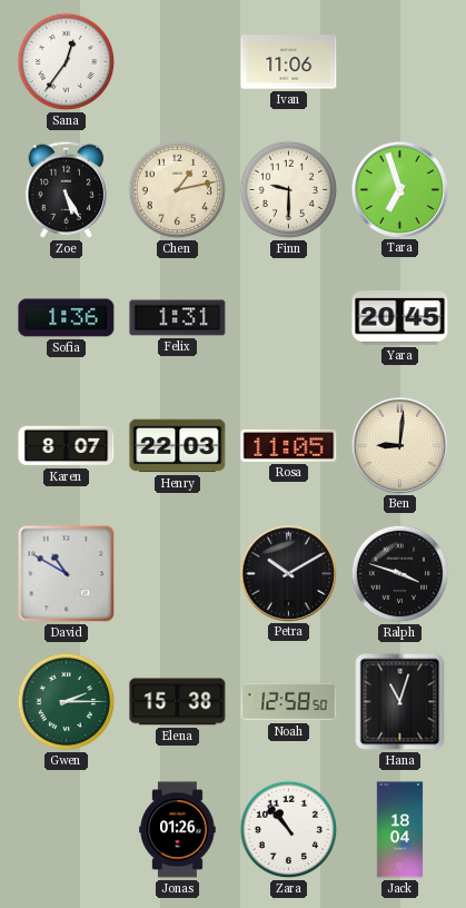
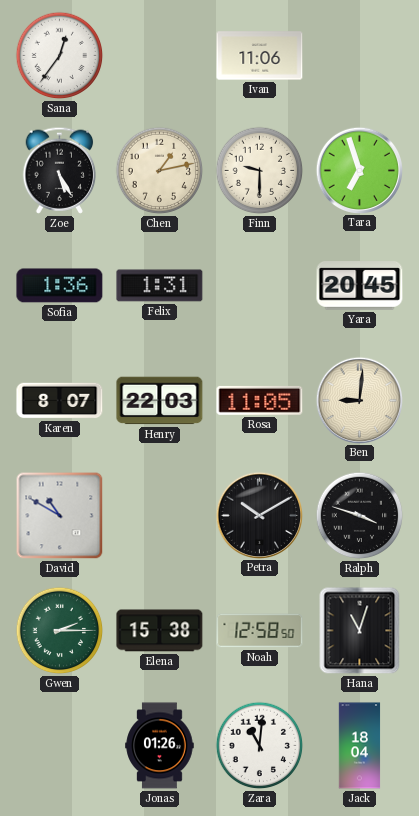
Zara: 10:53 -> 11:01 (260, 746)
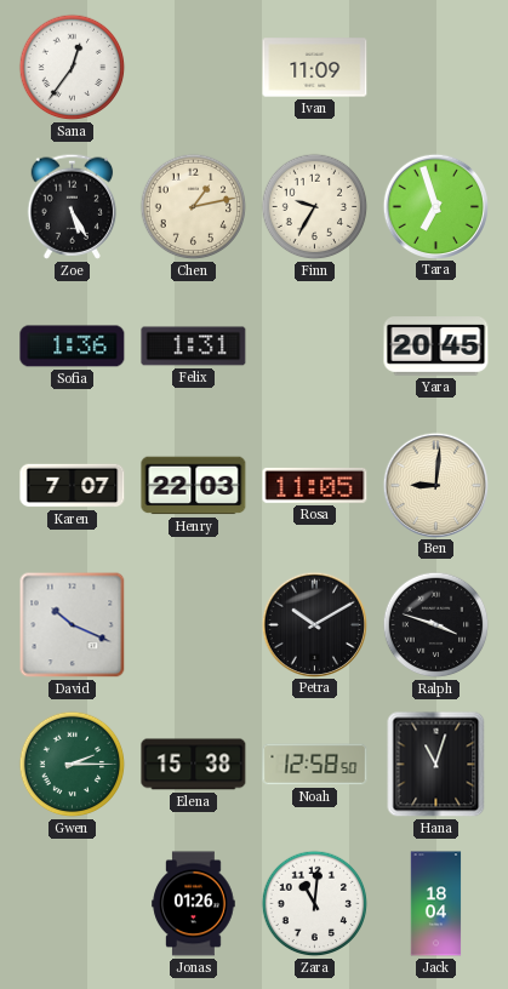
Ivan: 11:06 -> 11:09 (315, 68)
Finn: 9:30 -> 9:35 (315, 207)
Karen: 8:07 -> 7:07 (73, 486)
David: 10:50 -> 10:19 (73, 625)
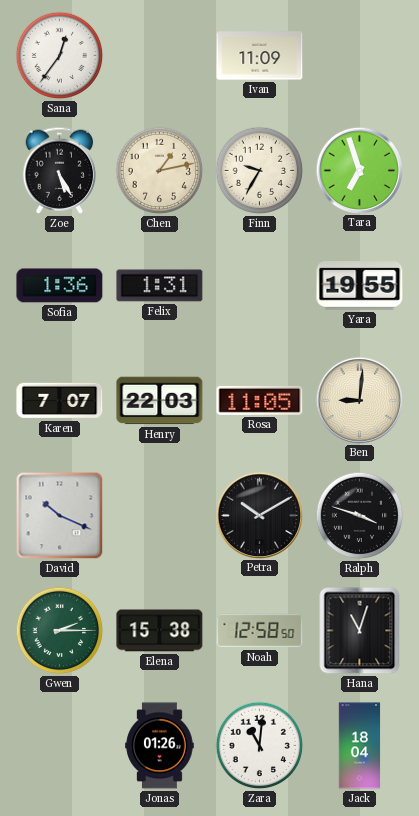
Yara: 20:45 -> 19:55 (360, 286)
